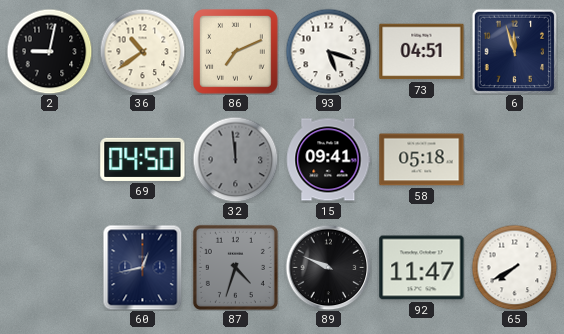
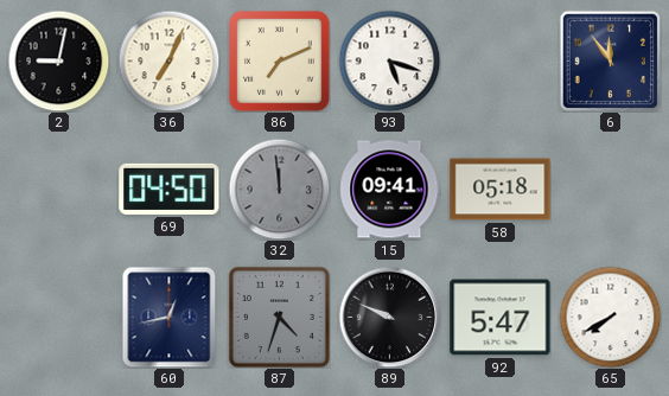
36: 10:39 -> 7:04 (168, 60)
73: 04:51 -> none (422, 52)
6: 11:57 -> 11:54 (610, 60)
92: 11:47 -> 5:47 (501, 318)
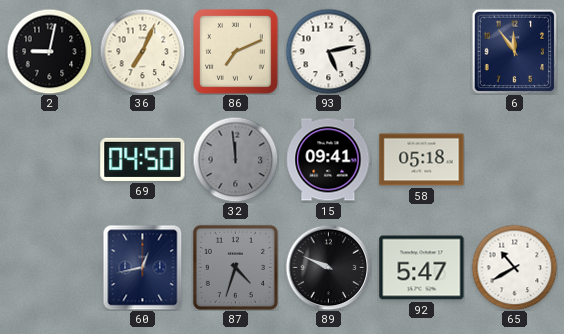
93: 5:18 -> 5:13 (328, 51)
65: 7:40 -> 10:40 (514, 267)
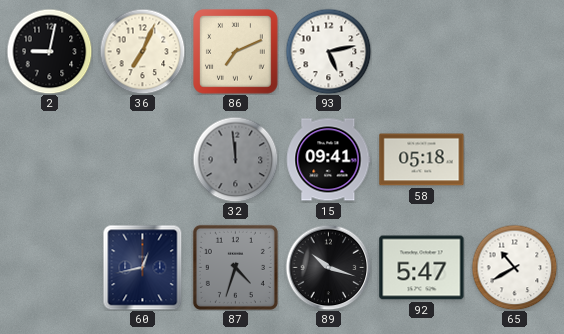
6: 11:54 -> none (514, 51)
69: 04:50 -> none (143, 159)
89: 9:49 -> 10:18 (328, 267)
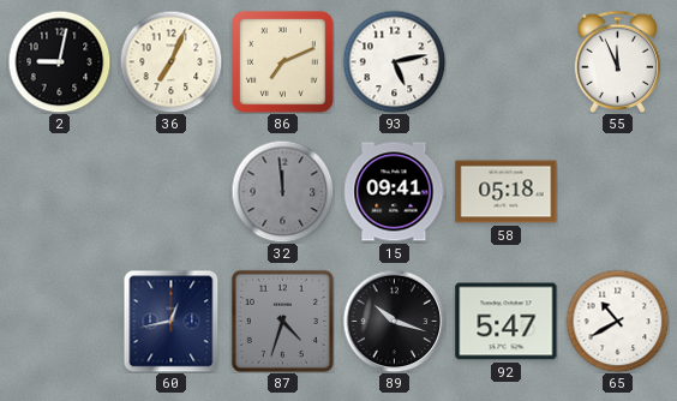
55: none -> 11:56 (618, 61)
